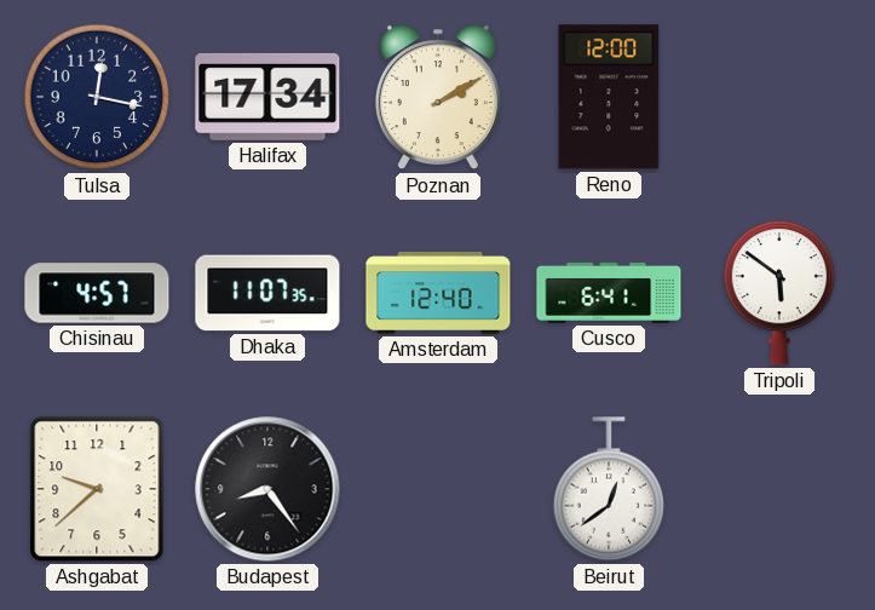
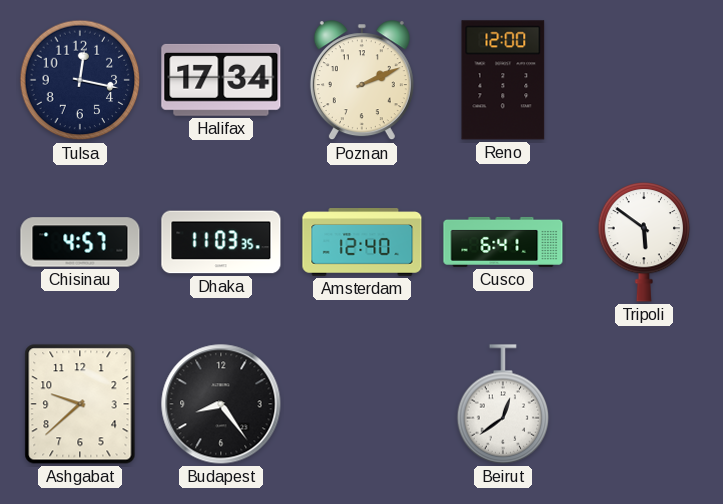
Poznan: 2:10 -> 2:11 (362, 81)
Dhaka: 11:07 -> 11:03 (221, 242)
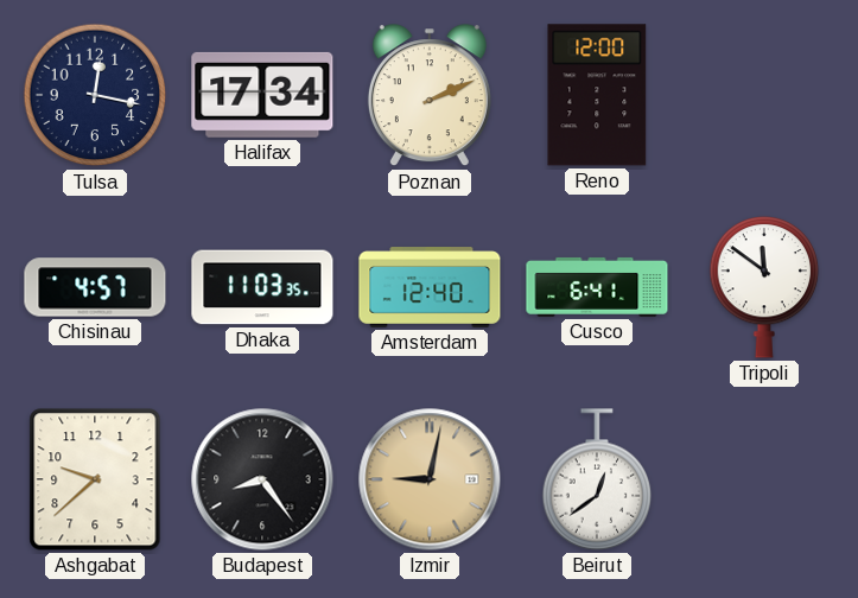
Tripoli: 5:51 -> 11:51 (764, 287)
Izmir: none -> 9:02 (430, 479)
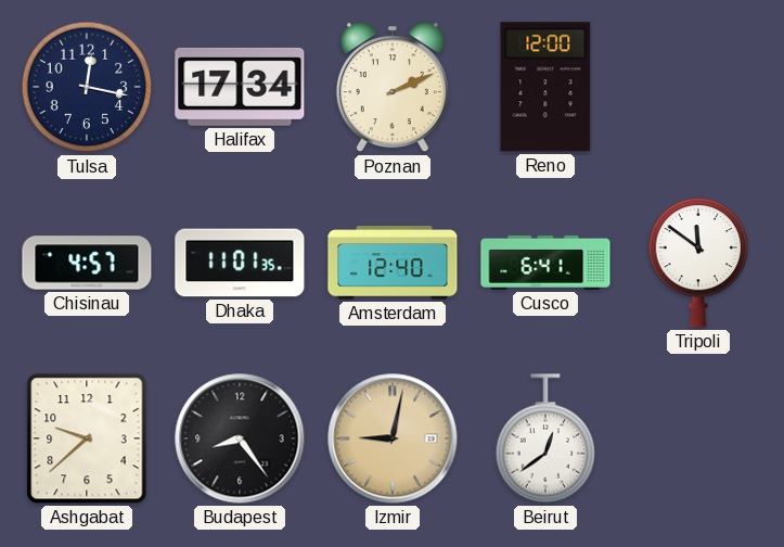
Dhaka: 11:03 -> 11:01 (240, 263)
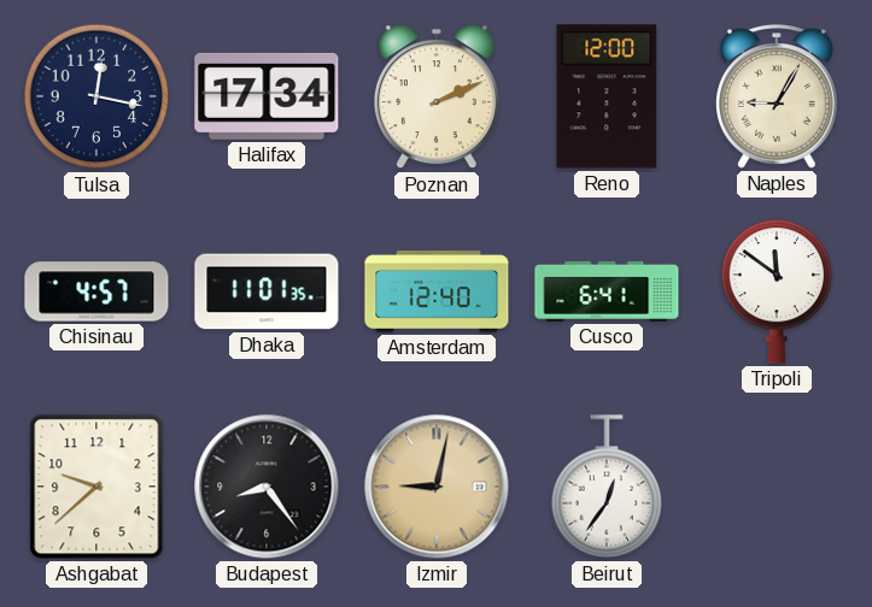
Naples: none -> 9:05 (777, 96)
Beirut: 12:39 -> 12:36 (607, 487)
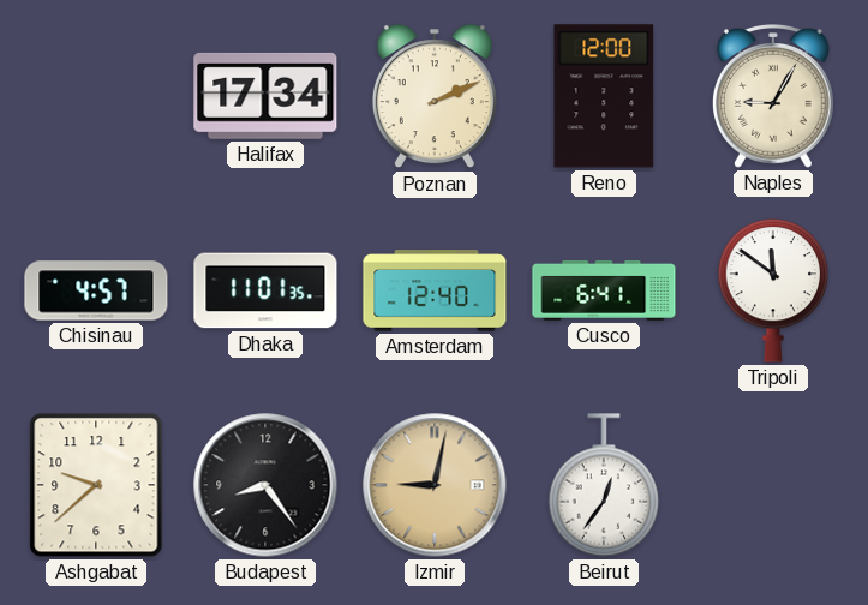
Tulsa: 12:17 -> none (96, 96)
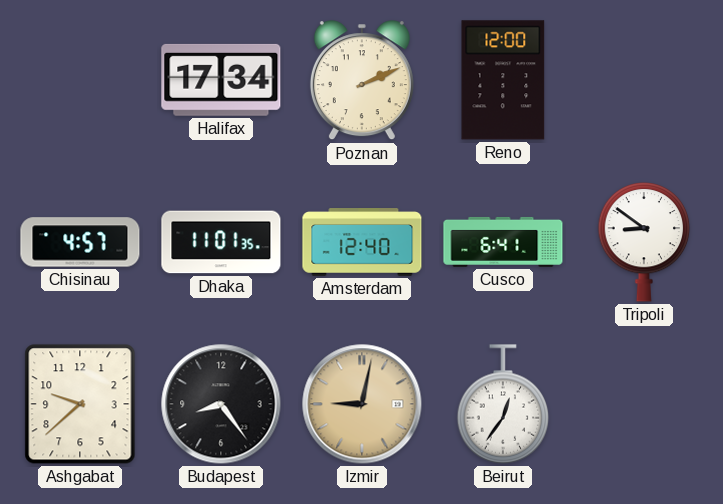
Naples: 9:05 -> none (773, 96)
Tripoli: 11:51 -> 8:51 (644, 242)
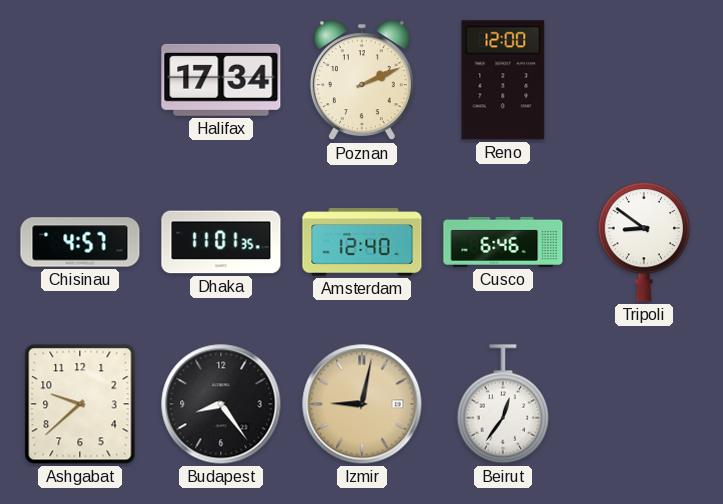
Cusco: 6:41 -> 6:46 (503, 242)
